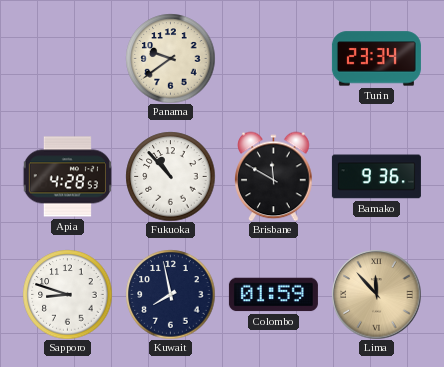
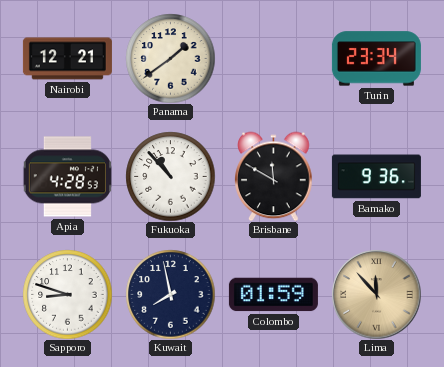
Nairobi: none -> 12:21 (67, 59)
Panama: 9:39 -> 1:39 (170, 58)
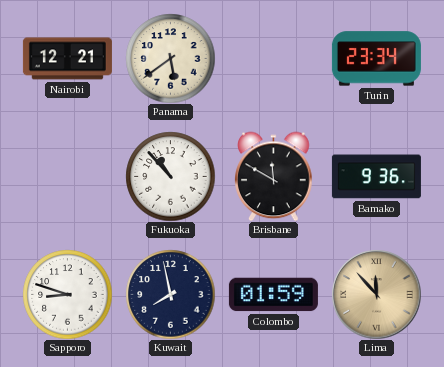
Panama: 1:39 -> 5:39 (170, 58)
Apia: 4:28 -> none (67, 177)
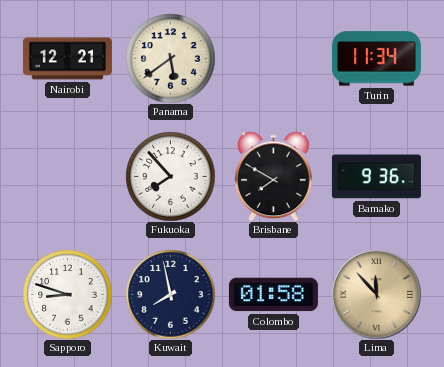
Turin: 23:34 -> 11:34 (376, 59)
Fukuoka: 10:53 -> 7:53 (170, 176)
Brisbane: 11:50 -> 7:50 (274, 176)
Colombo: 01:59 -> 01:58 (273, 295)
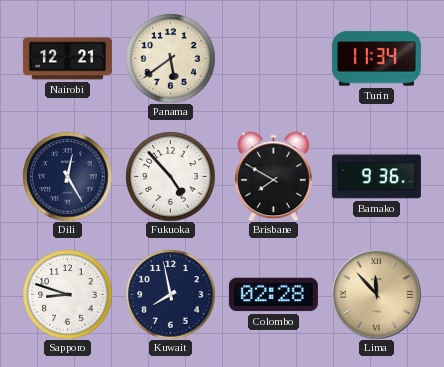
Dili: none -> 12:25 (67, 176)
Fukuoka: 7:53 -> 4:53 (170, 176)
Colombo: 01:58 -> 02:28 (273, 295)
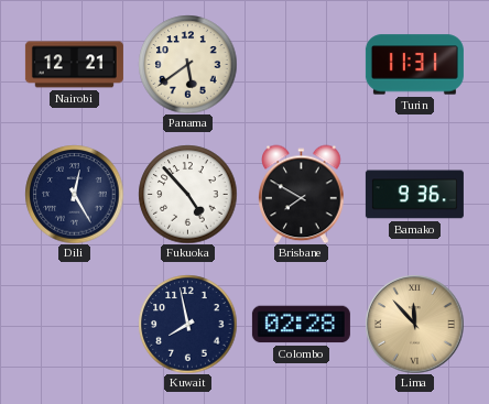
Turin: 11:34 -> 11:31 (414, 65)
Sapporo: 8:48 -> none (67, 294)
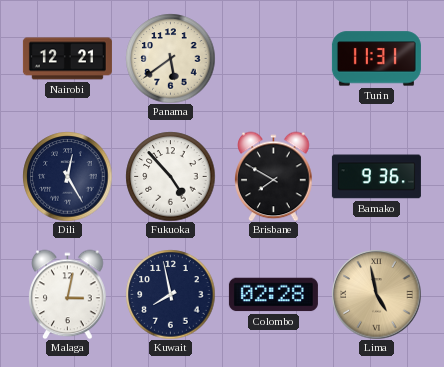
Malaga: none -> 3:02 (68, 294)
Lima: 11:53 -> 4:58 (376, 294)
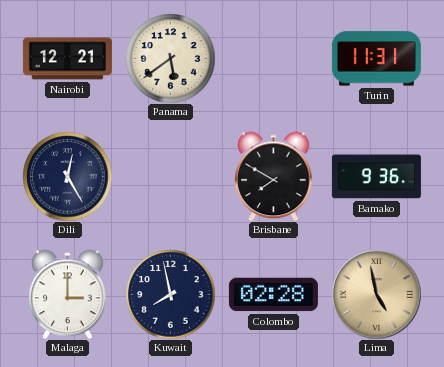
Fukuoka: 4:53 -> none (170, 176)
Malaga: 3:02 -> 3:00 (68, 294)
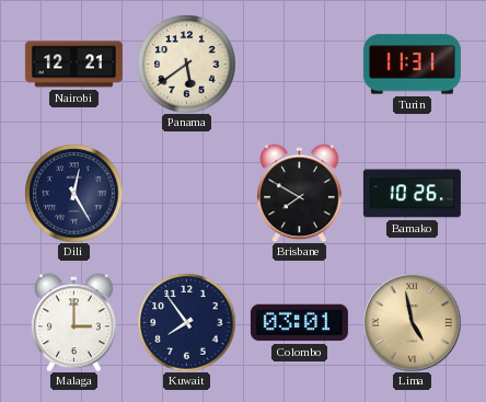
Bamako: 9:36 -> 10:26 (412, 194)
Kuwait: 7:58 -> 7:54 (186, 322)
Colombo: 02:28 -> 03:01 (299, 323)
